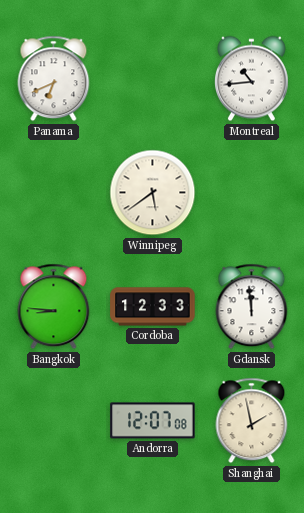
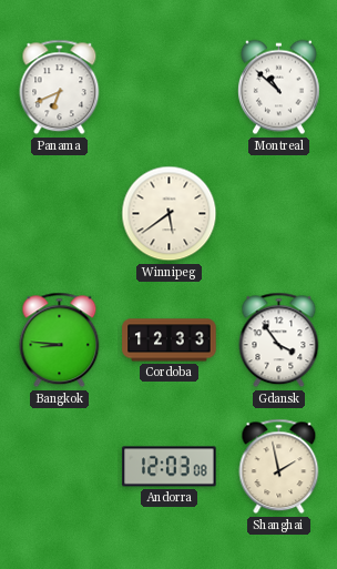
Montreal: 10:44 -> 10:52 (278, 88)
Gdansk: 11:59 -> 3:54 (279, 341)
Andorra: 12:07 -> 12:03 (170, 467)
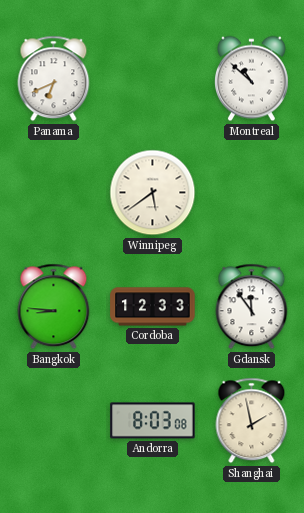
Gdansk: 3:54 -> 11:54 (252, 307)
Andorra: 12:03 -> 8:03 (153, 421)
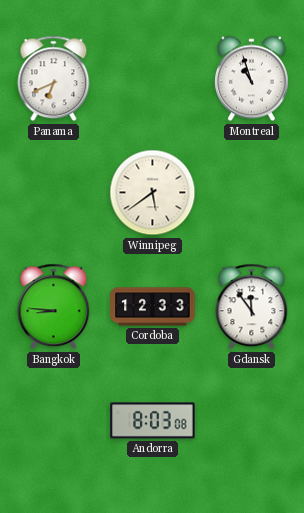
Montreal: 10:52 -> 10:57 (251, 79)
Shanghai: 1:58 -> none (252, 421)
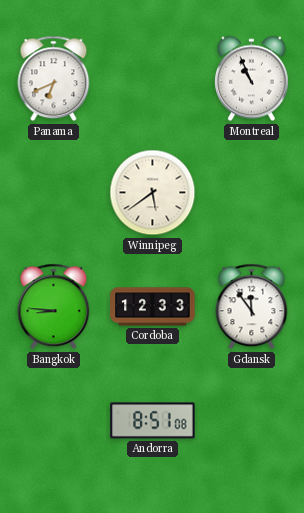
Montreal: 10:57 -> 10:56 (251, 79)
Andorra: 8:03 -> 8:51 (153, 421)
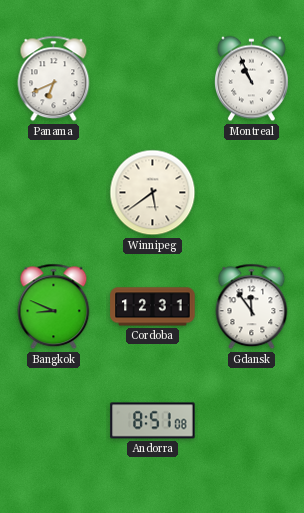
Bangkok: 8:46 -> 8:49 (54, 307)
Cordoba: 12:33 -> 12:31 (153, 307)
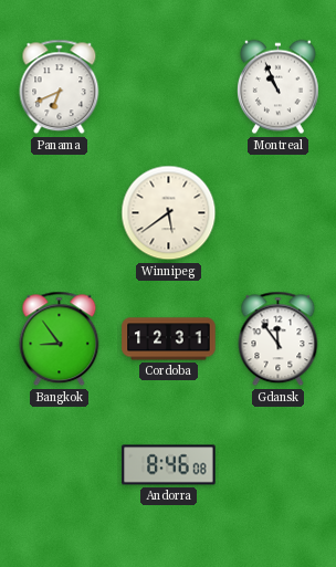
Bangkok: 8:49 -> 8:54 (60, 339)
Andorra: 8:51 -> 8:46 (169, 465)
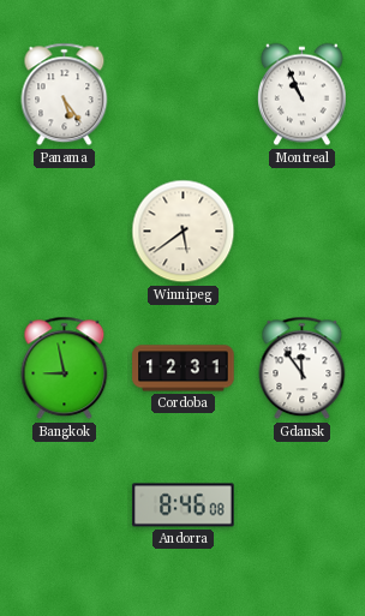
Panama: 6:41 -> 5:24 (65, 95)
Bangkok: 8:54 -> 8:58 (65, 369)
